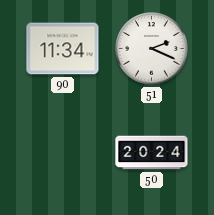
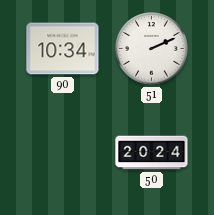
90: 11:34 -> 10:34 (63, 49)
51: 2:19 -> 2:11 (152, 49)
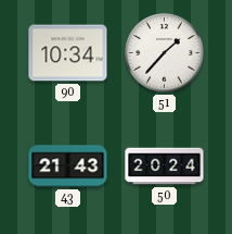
51: 2:11 -> 1:37 (165, 53)
43: none -> 21:43 (68, 167)
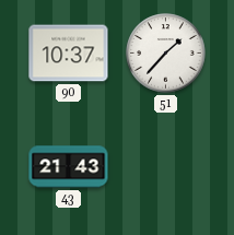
90: 10:34 -> 10:37 (69, 54)
50: 20:24 -> none (165, 167)
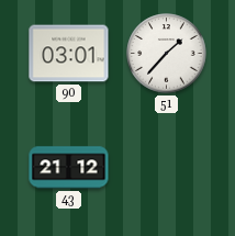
90: 10:37 -> 03:01 (69, 54)
43: 21:43 -> 21:12 (69, 168)
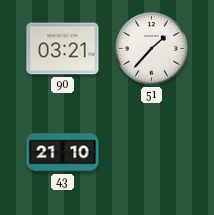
90: 03:01 -> 03:21 (63, 49)
43: 21:12 -> 21:10 (63, 153)
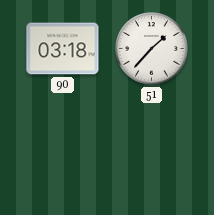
90: 03:21 -> 03:18 (63, 49)
43: 21:10 -> none (63, 153)
